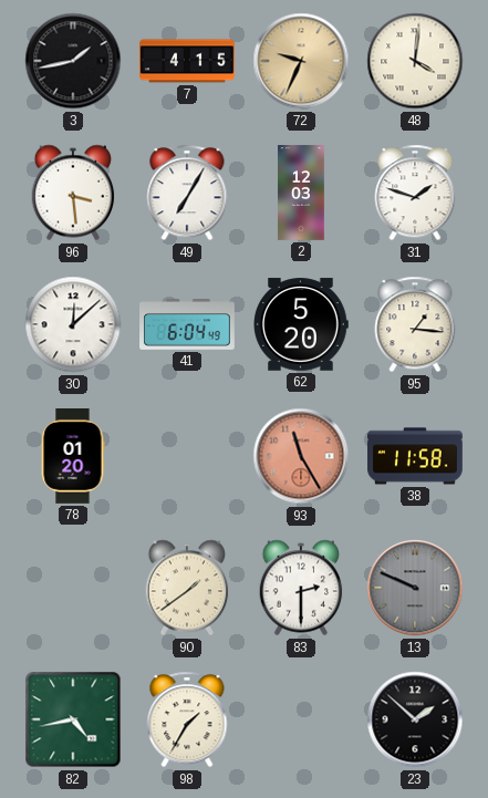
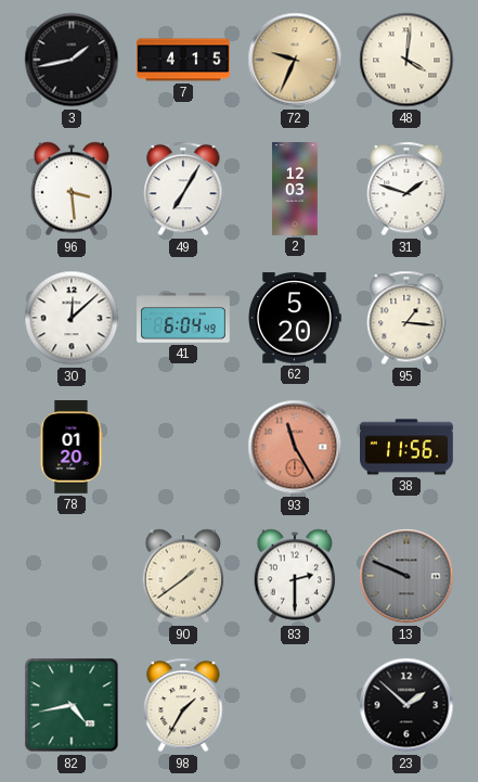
38: 11:58 -> 11:56 (408, 447)
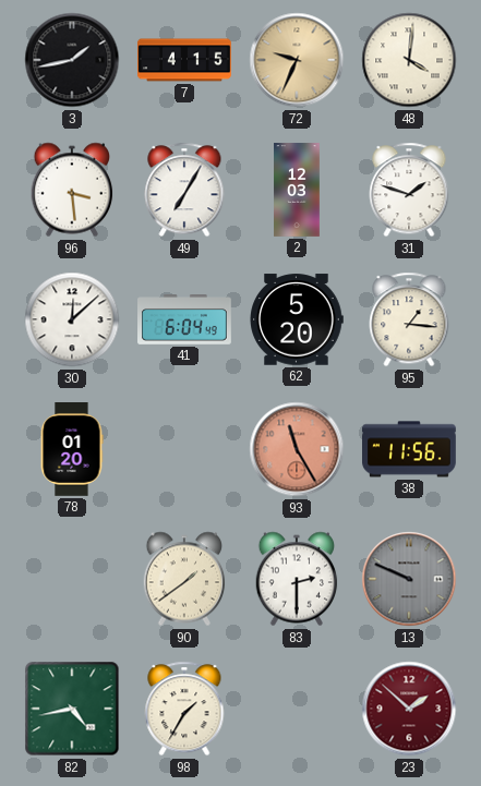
23 dial: black -> burgundy (409, 709)
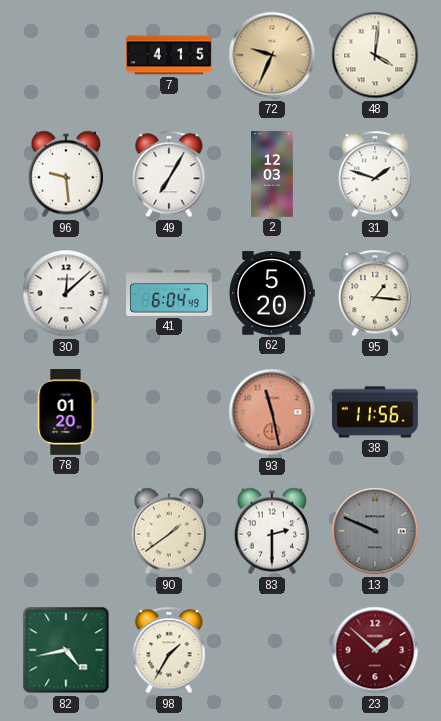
3: 1:43 -> none (72, 60)
96: 3:29 -> 9:29 (66, 174)
93: 11:25 -> 11:28 (272, 412)
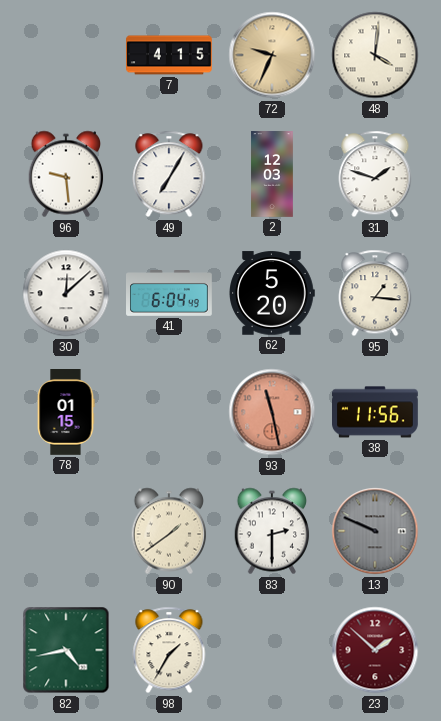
78: 01:20 -> 01:15 (66, 413)
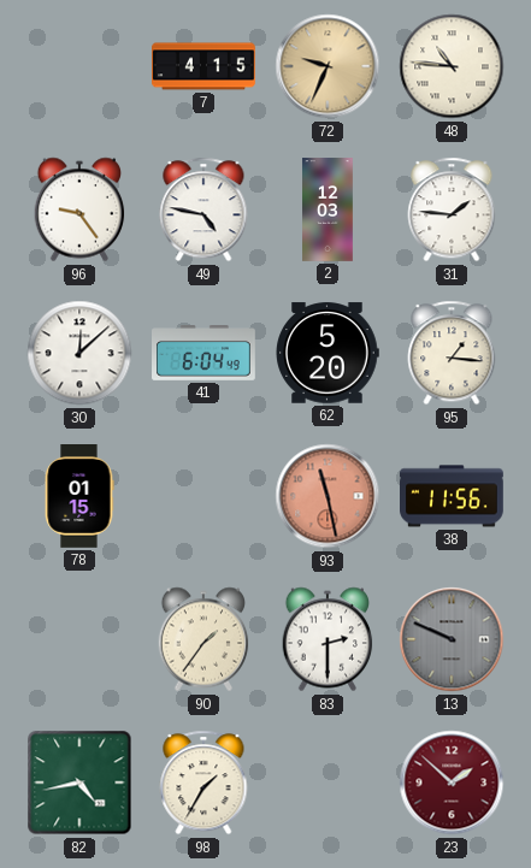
48: 4:01 -> 10:46 (452, 66)
96: 9:29 -> 9:24 (79, 209)
49: 7:05 -> 4:47 (203, 209)
31: 1:48 -> 1:46 (452, 209)
90: 1:39 -> 1:36 (203, 639)
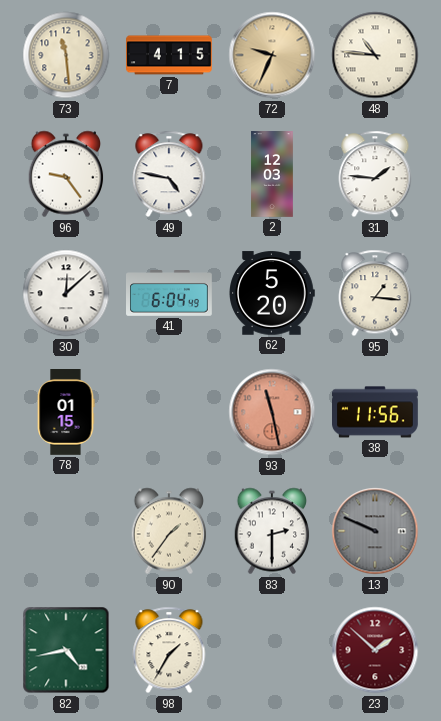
73: none -> 11:29 (66, 55)
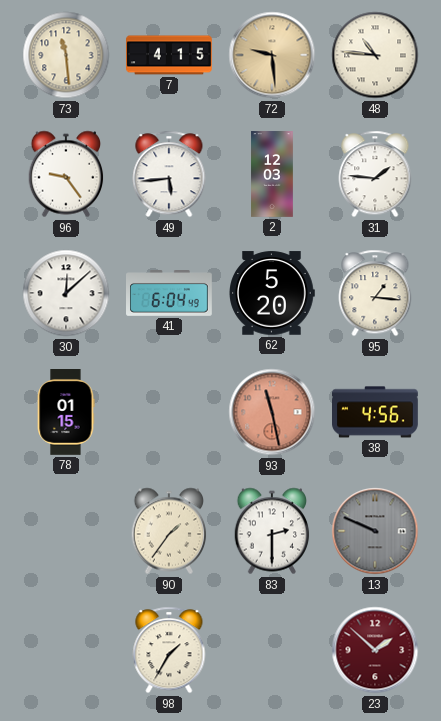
72: 9:34 -> 9:29 (272, 55)
49: 4:47 -> 5:44 (169, 174)
38: 11:56 -> 4:56 (376, 412)
82: 4:43 -> none (66, 650)
